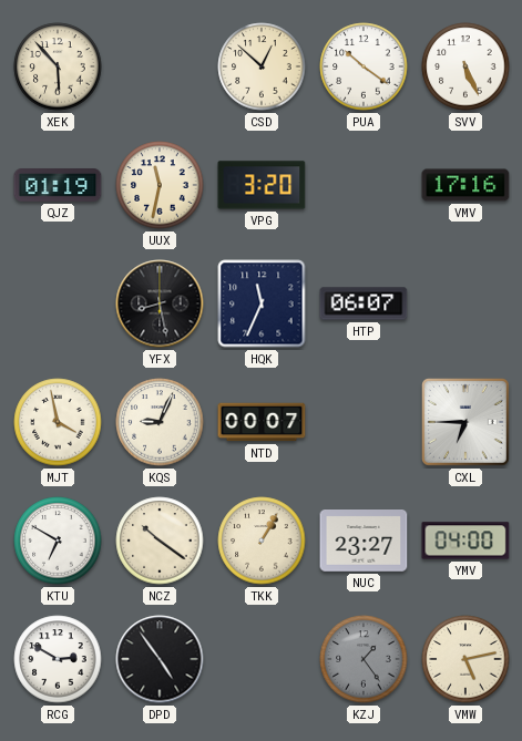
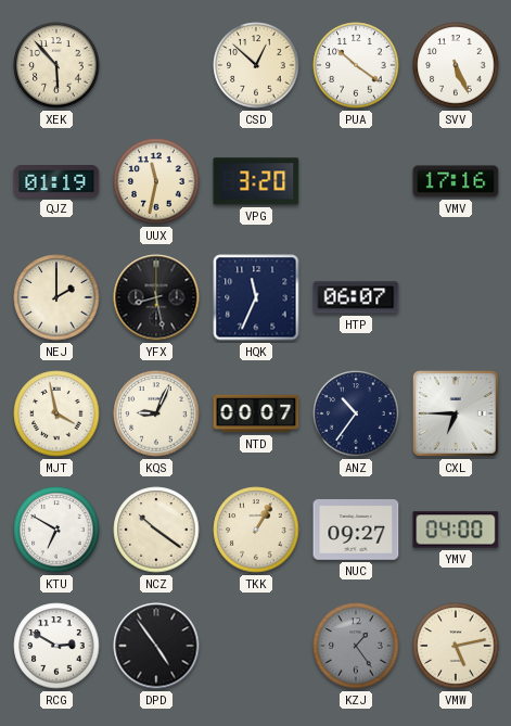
NEJ: none -> 2:00 (56, 297)
ANZ: none -> 10:36 (356, 413)
NUC: 23:27 -> 09:27 (356, 531)
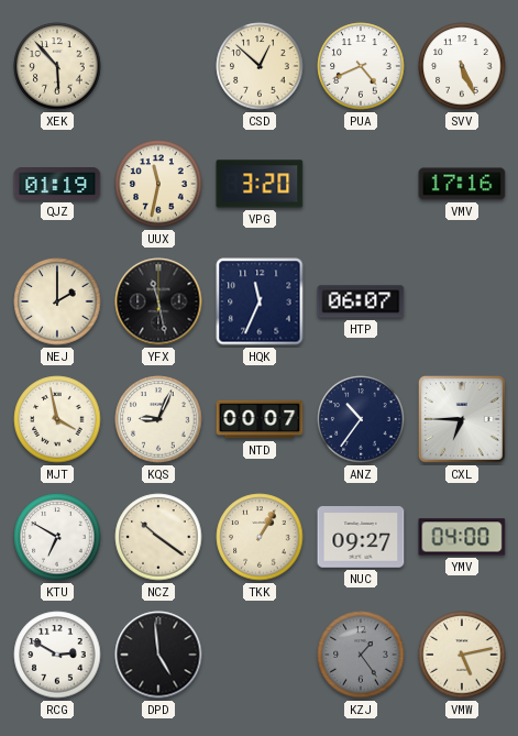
PUA: 10:21 -> 4:41 (361, 66)
YFX: 8:28 -> 11:28 (158, 301)
DPD: 4:54 -> 4:59 (158, 655)
